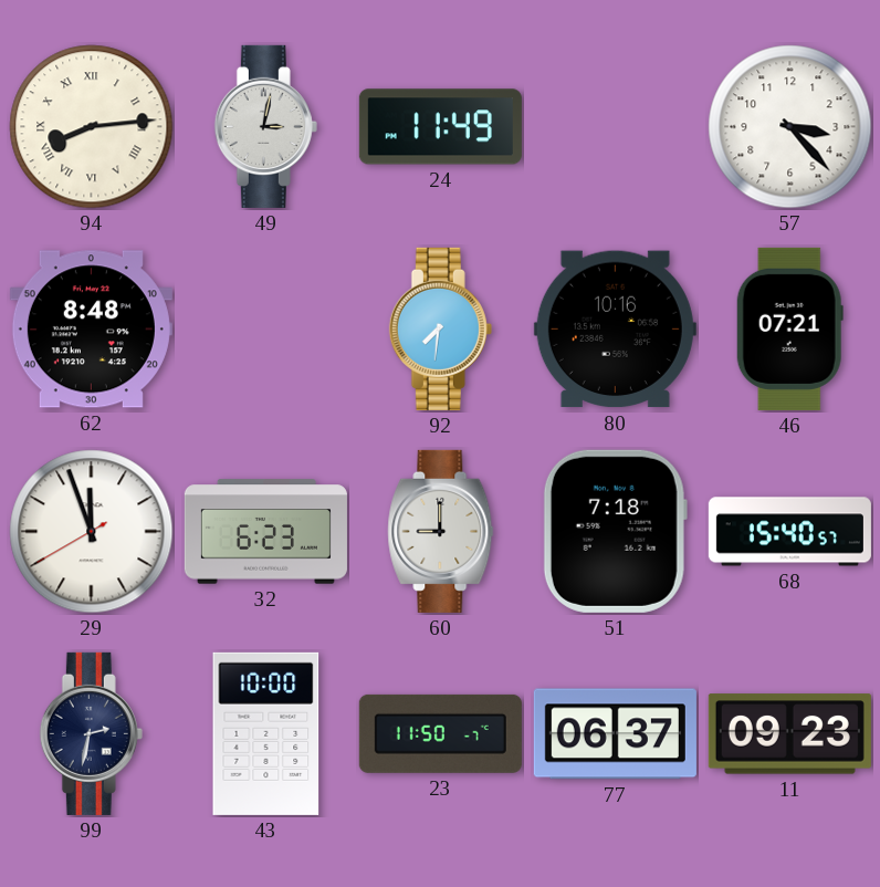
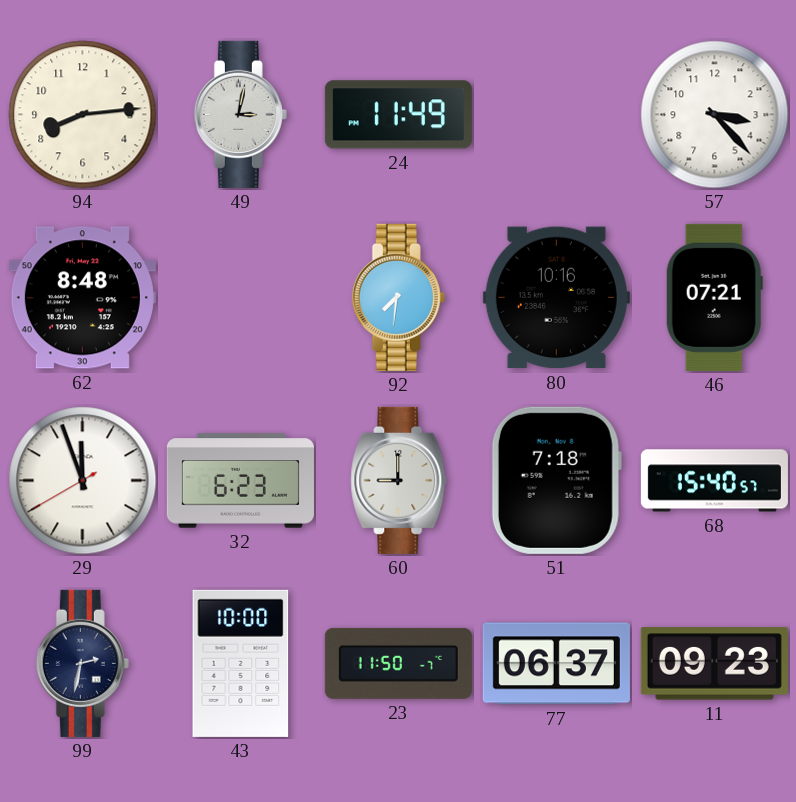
94 numerals: Roman -> Arabic (83, 115)
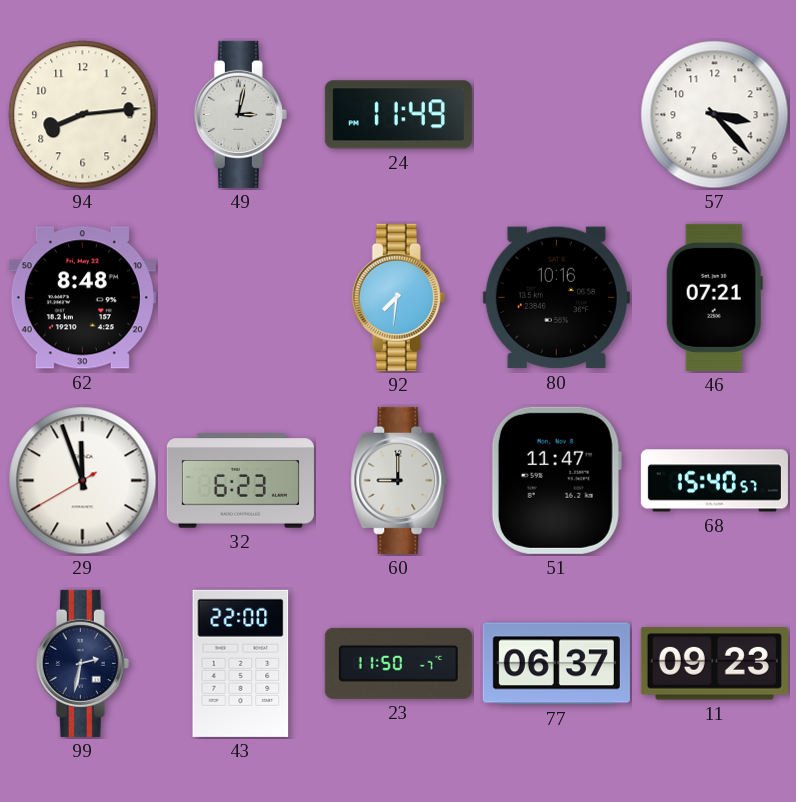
51: 7:18 -> 11:47 (556, 480)
43: 10:00 -> 22:00 (241, 663)
